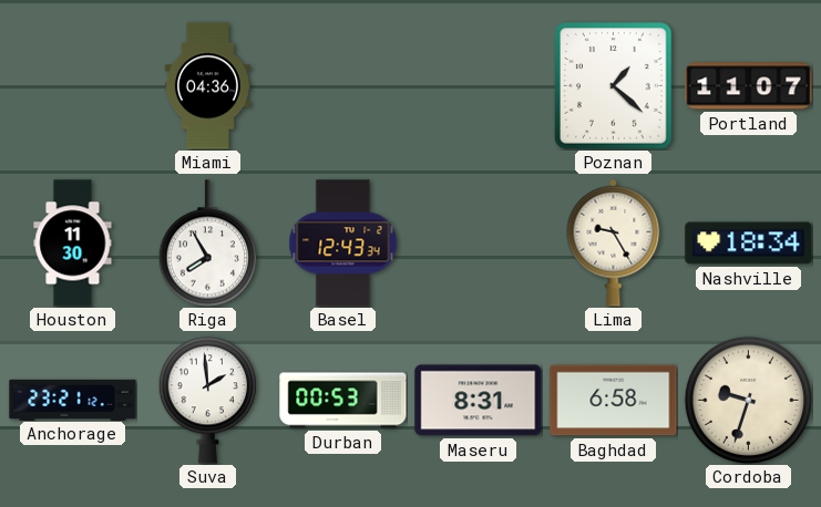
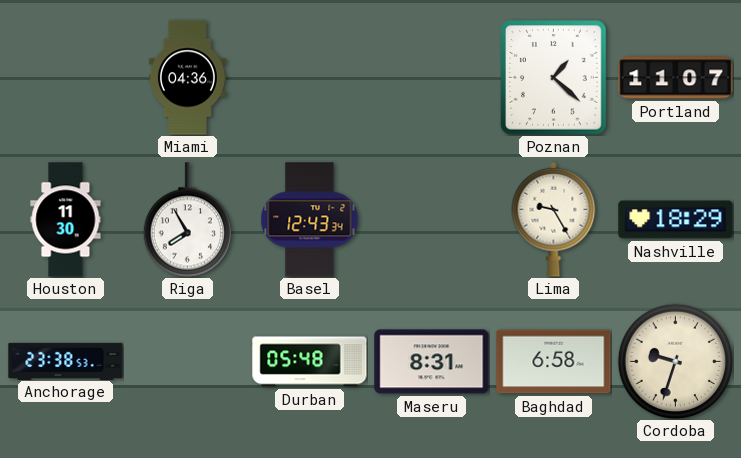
Nashville: 18:34 -> 18:29 (676, 220)
Anchorage: 23:21 -> 23:38 (66, 361)
Suva: 1:59 -> none (207, 401)
Durban: 00:53 -> 05:48 (310, 362)
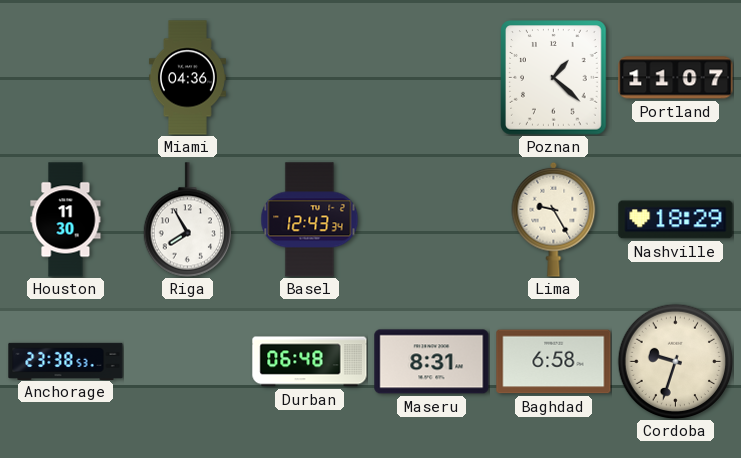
Durban: 05:48 -> 06:48 (310, 362)
